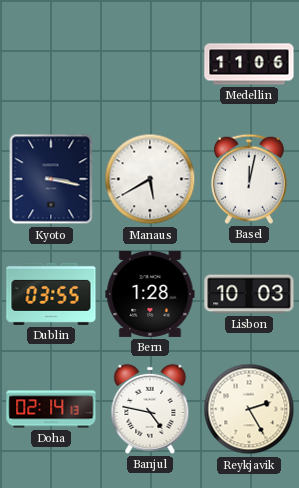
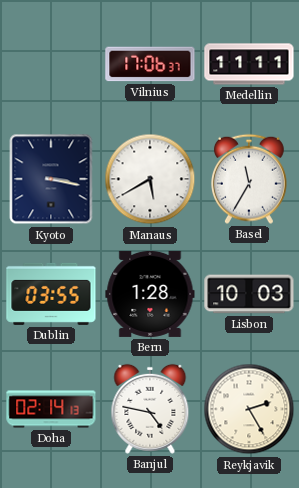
Vilnius: none -> 17:06 (150, 64)
Medellin: 11:06 -> 11:11 (249, 64)
Basel: 12:02 -> 11:35 (250, 179)
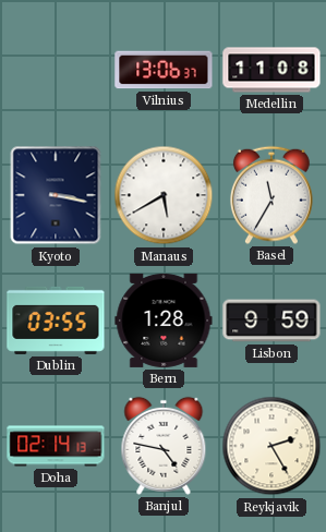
Vilnius: 17:06 -> 13:06 (164, 70)
Medellin: 11:11 -> 11:08 (271, 70)
Lisbon: 10:03 -> 9:59 (271, 321)
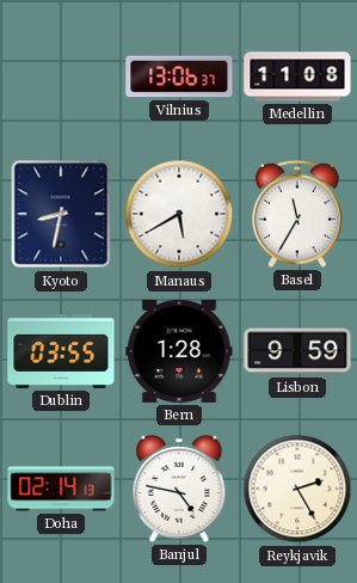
Kyoto: 3:17 -> 8:32 (61, 214)
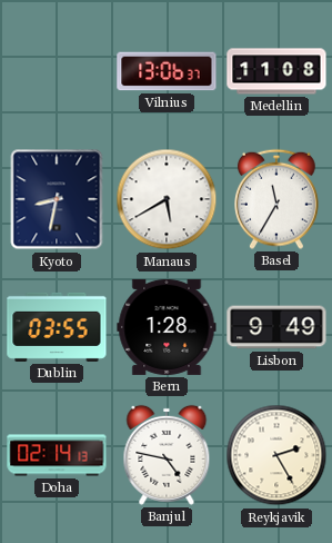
Lisbon: 9:59 -> 9:49 (276, 327)
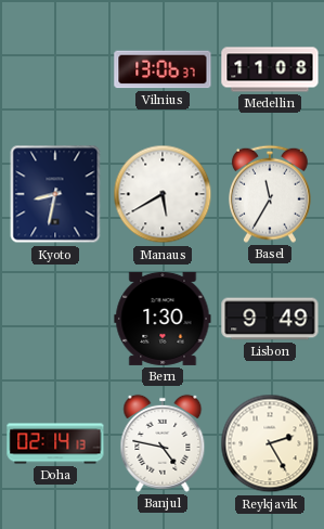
Dublin: 03:55 -> none (57, 327)
Bern: 1:28 -> 1:30 (163, 319)
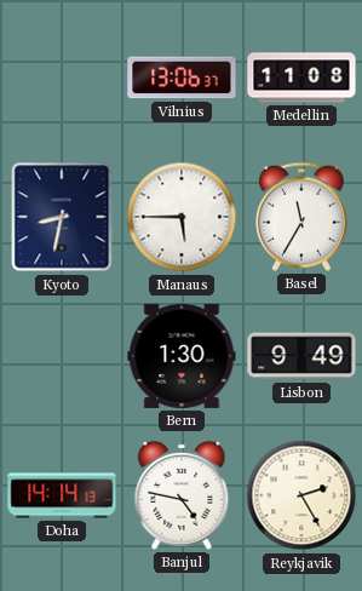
Manaus: 5:40 -> 5:45 (182, 217)
Doha: 02:14 -> 14:14 (62, 495)
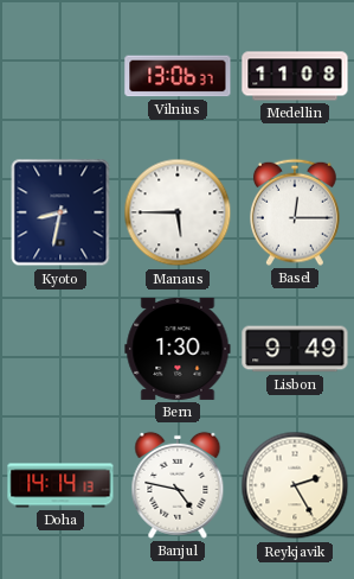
Basel: 11:35 -> 12:15 (296, 212)
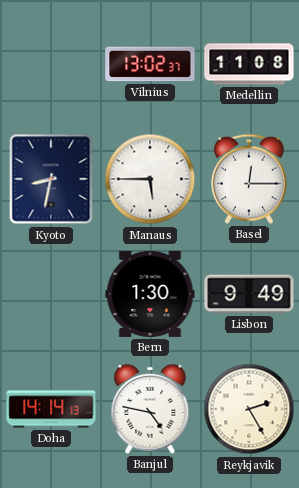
Vilnius: 13:06 -> 13:02 (150, 64)
